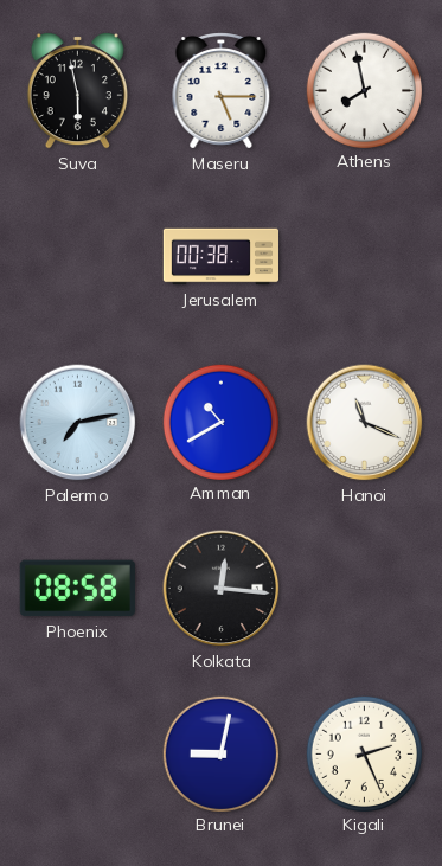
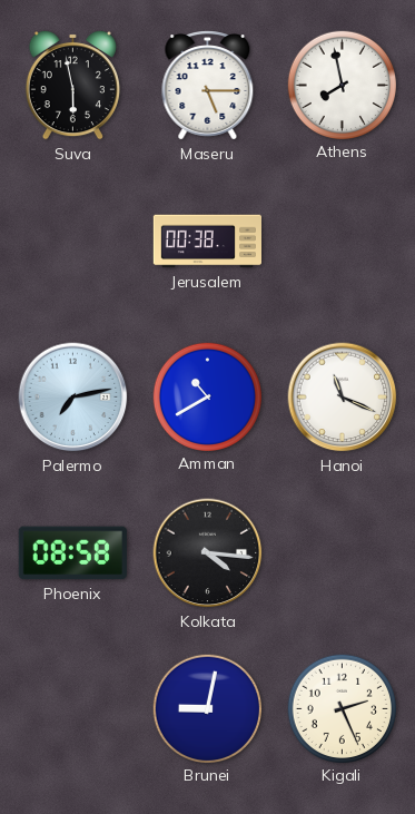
Kolkata: 12:16 -> 4:16 (208, 553)
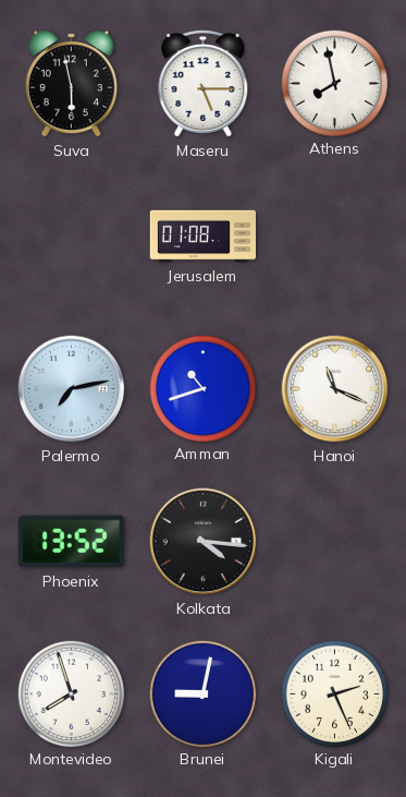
Jerusalem: 00:38 -> 01:08 (202, 237)
Amman: 10:40 -> 10:42 (202, 388)
Phoenix: 08:58 -> 13:52 (71, 542)
Montevideo: none -> 7:57 (71, 693)
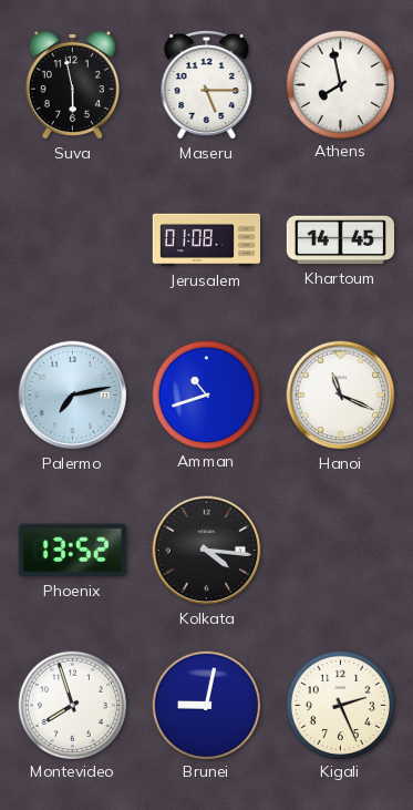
Khartoum: none -> 14:45 (340, 240)
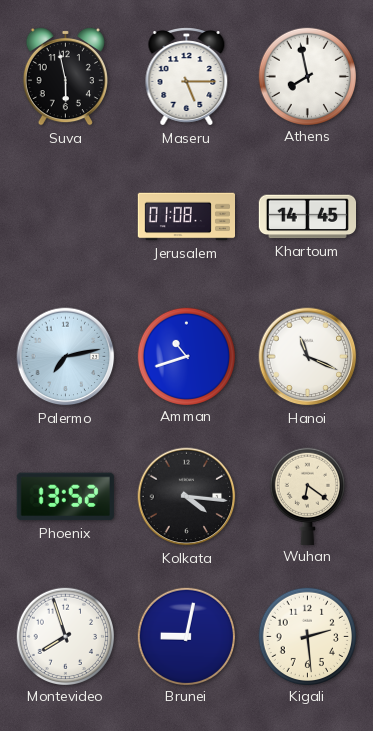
Wuhan: none -> 6:21 (307, 496)
Kigali: 2:26 -> 2:29 (307, 636)
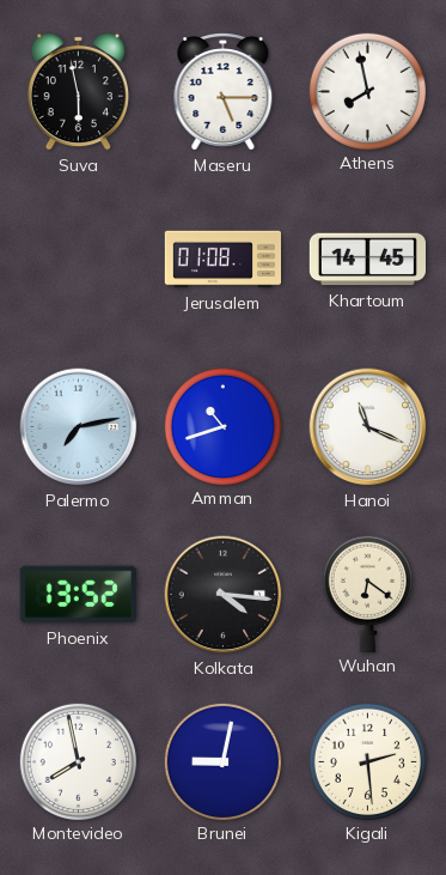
Montevideo: 7:57 -> 7:58 (78, 761)
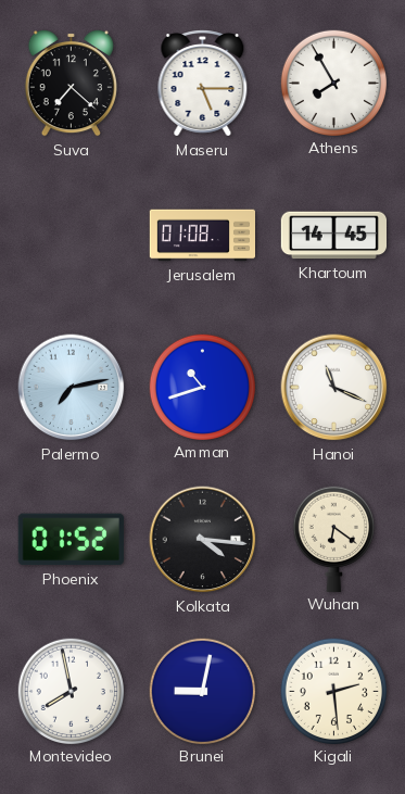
Suva: 5:58 -> 7:22 (71, 83)
Athens: 7:58 -> 7:55 (333, 83)
Phoenix: 13:52 -> 01:52 (71, 540)
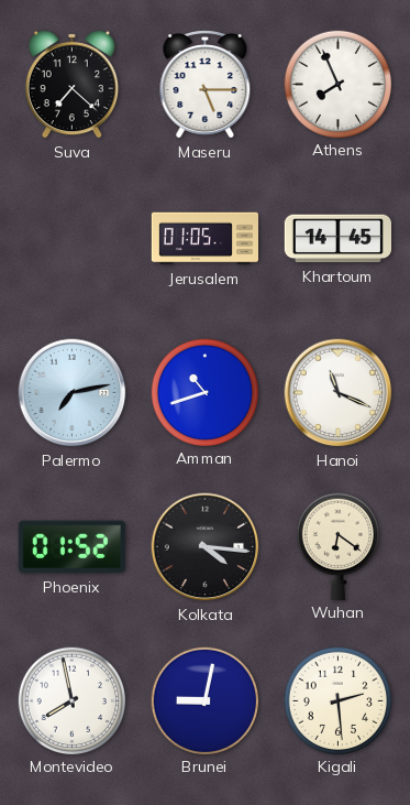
Athens: 7:55 -> 7:56 (337, 84)
Jerusalem: 01:08 -> 01:05 (204, 239)
